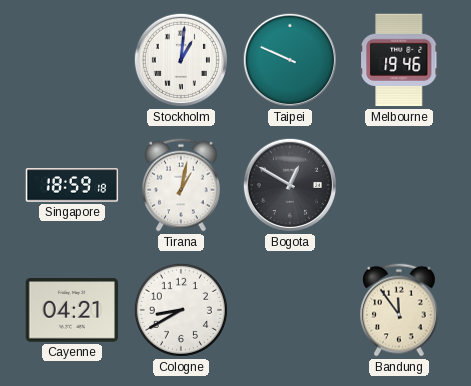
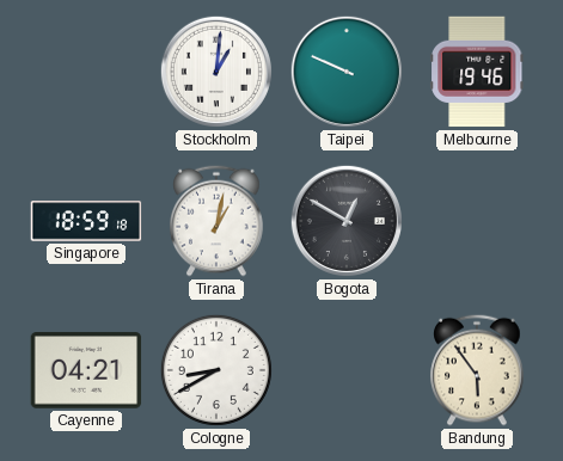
Bandung: 11:54 -> 5:54 (477, 370)
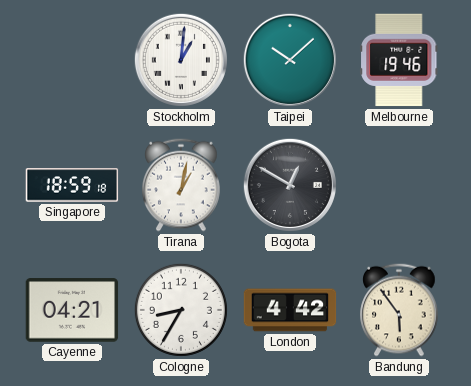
Taipei: 9:49 -> 10:08 (290, 60)
Cologne: 8:40 -> 8:35 (181, 310)
London: none -> 4:42 (290, 310)
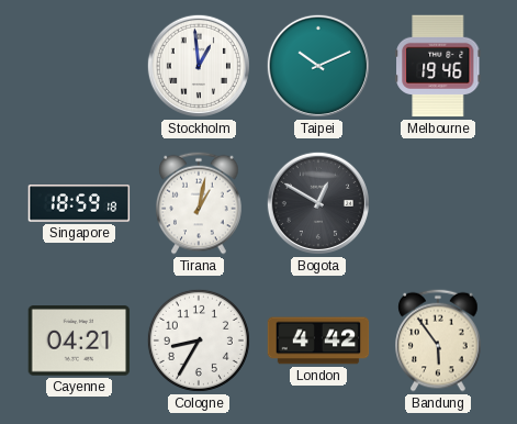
Stockholm: 1:01 -> 12:59 (199, 66)
Taipei: 10:08 -> 10:11 (318, 66)
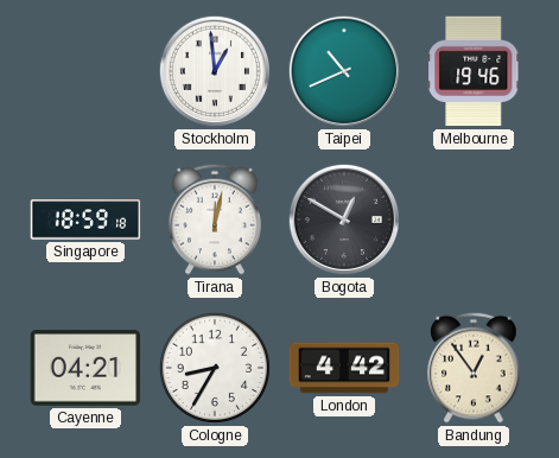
Taipei: 10:11 -> 10:41 (344, 71)
Tirana: 1:02 -> 12:02 (215, 220)
Bandung: 5:54 -> 12:54 (474, 368)
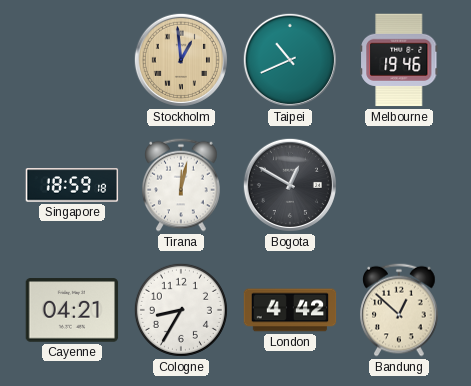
Stockholm dial: white -> champagne (181, 60)
Bandung: 12:54 -> 12:52 (399, 310)
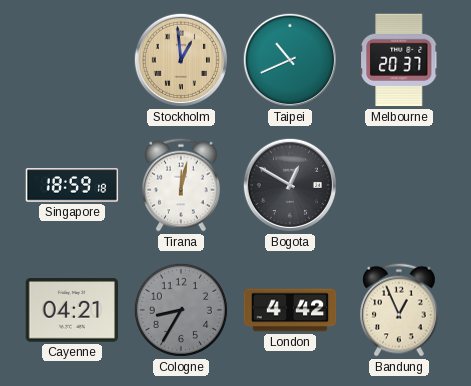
Melbourne: 19:46 -> 20:37 (400, 60)
Cologne dial: white -> grey (181, 310)
Bandung: 12:52 -> 12:56 (399, 310)
